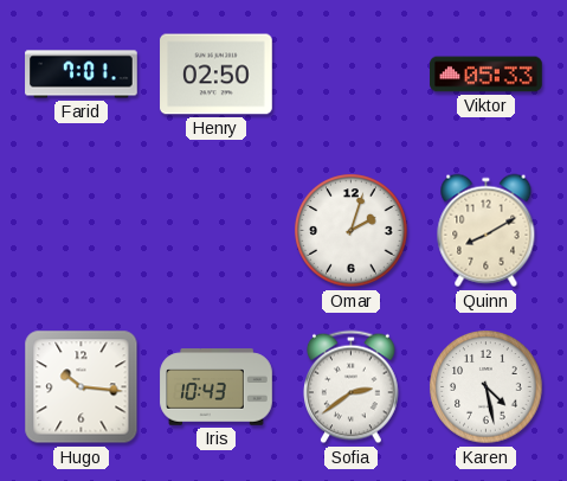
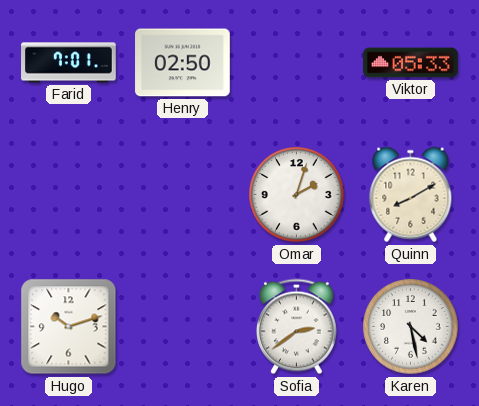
Hugo: 10:16 -> 10:12 (69, 327)
Iris: 10:43 -> none (217, 387)
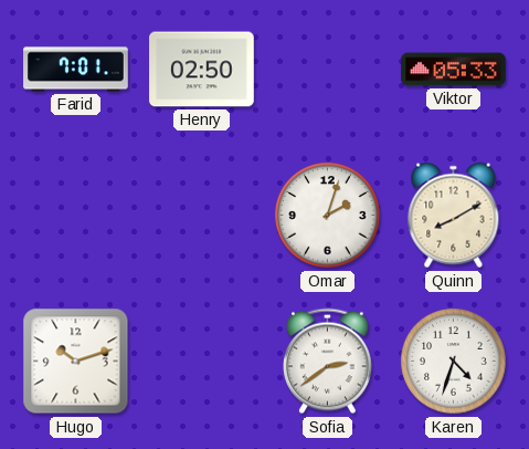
Karen: 4:28 -> 4:33 (454, 362)
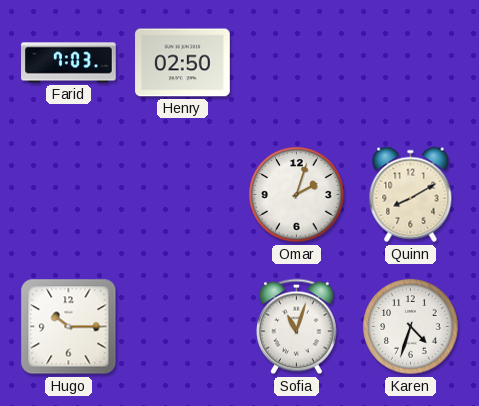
Farid: 7:01 -> 7:03 (69, 63)
Viktor: 05:33 -> none (454, 70)
Hugo: 10:12 -> 10:15 (69, 327)
Sofia: 2:39 -> 11:03 (297, 327)
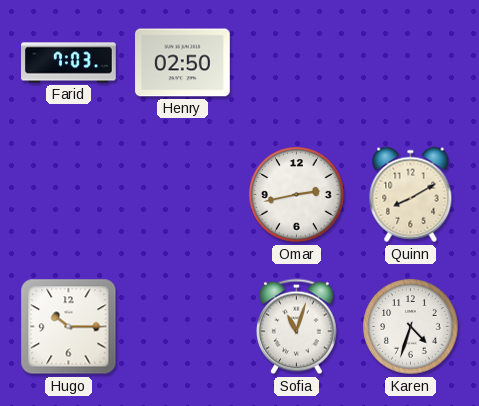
Omar: 2:03 -> 2:43 (297, 195)
